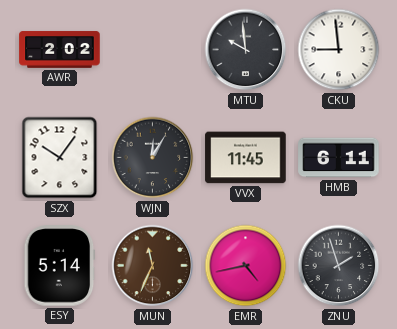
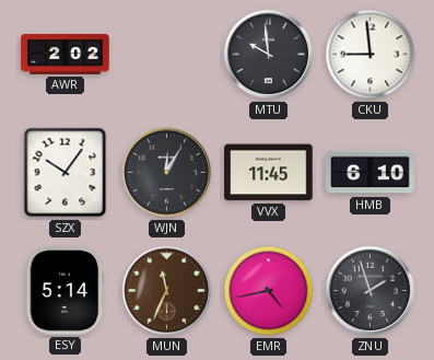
HMB: 6:11 -> 6:10 (371, 173)
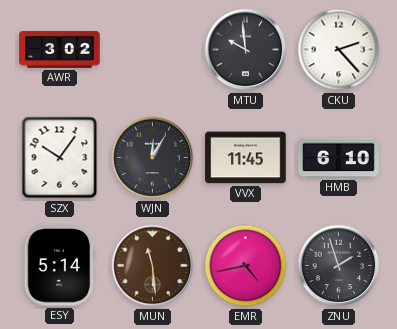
AWR: 2:02 -> 3:02 (60, 50)
CKU: 8:59 -> 2:23 (339, 50)
MUN: 11:34 -> 11:29 (153, 266)
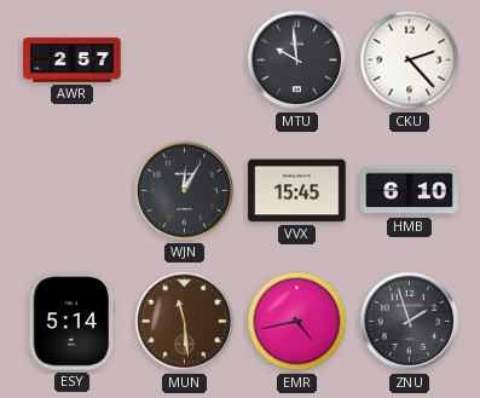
AWR: 3:02 -> 2:57 (73, 60)
SZX: 10:06 -> none (60, 158)
VVX: 11:45 -> 15:45 (297, 191)
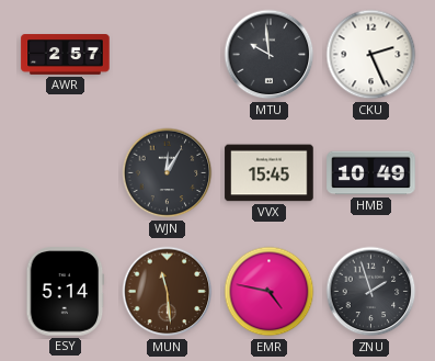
CKU: 2:23 -> 2:26 (371, 55)
HMB: 6:10 -> 10:49 (371, 173)
EMR: 4:43 -> 4:47 (270, 292)
